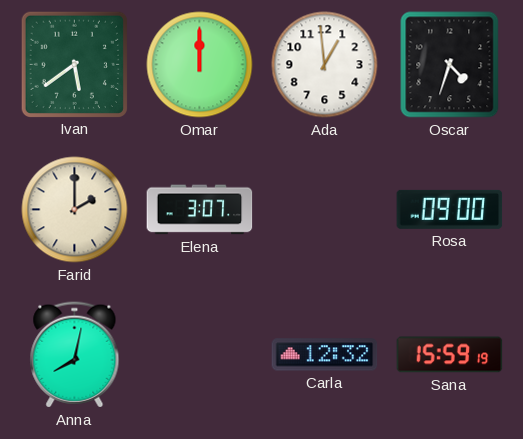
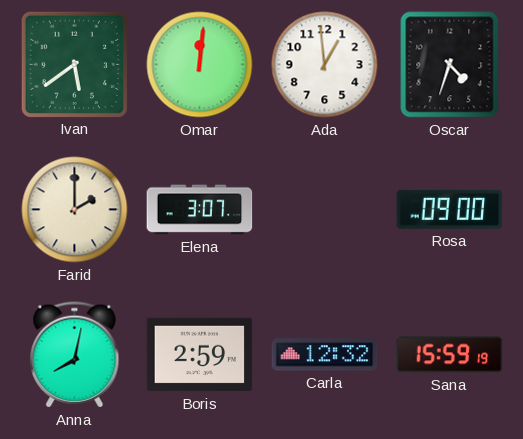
Omar: 12:00 -> 12:01 (200, 65)
Boris: none -> 2:59 (200, 355)
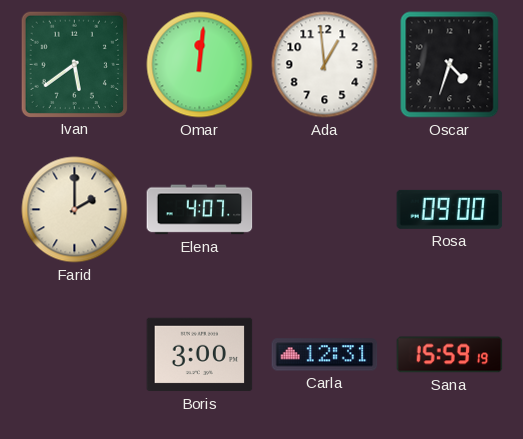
Elena: 3:07 -> 4:07 (200, 210)
Anna: 8:02 -> none (75, 355)
Boris: 2:59 -> 3:00 (200, 355)
Carla: 12:32 -> 12:31 (325, 355)
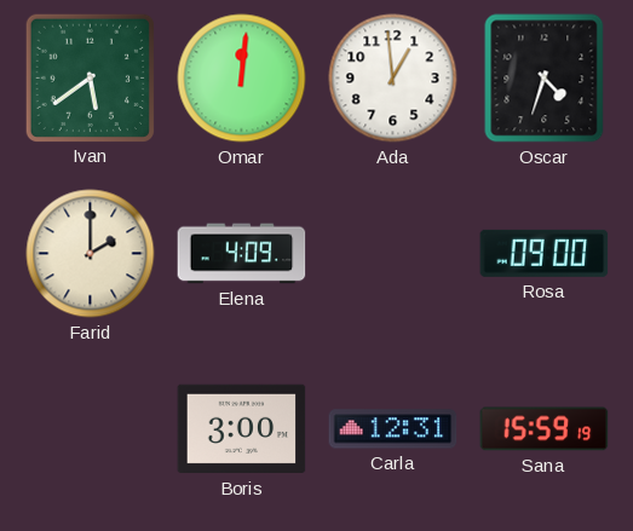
Elena: 4:07 -> 4:09 (242, 254)
